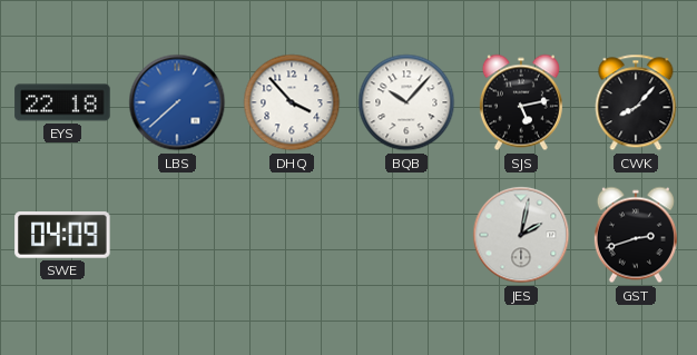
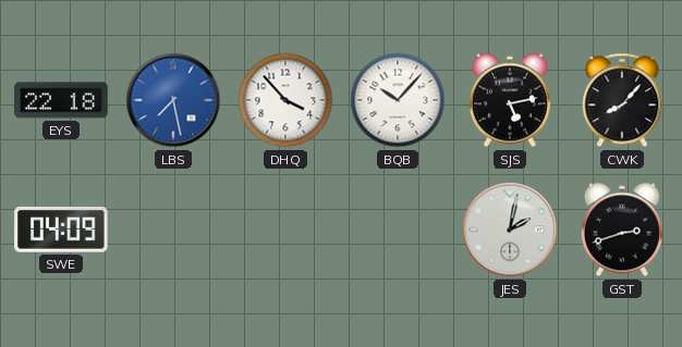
LBS: 7:38 -> 7:28 (173, 100)
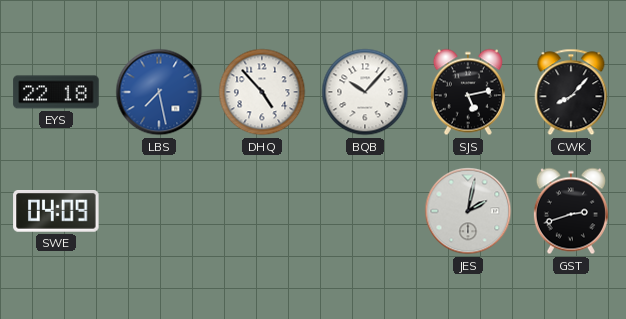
DHQ: 3:53 -> 4:53 (262, 92)
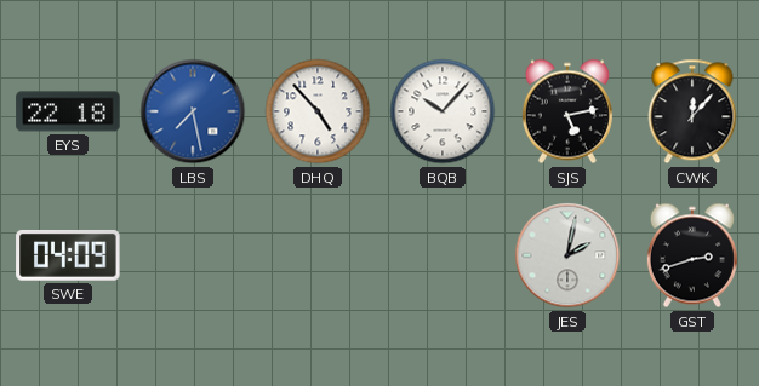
CWK: 8:07 -> 12:07 (692, 111)
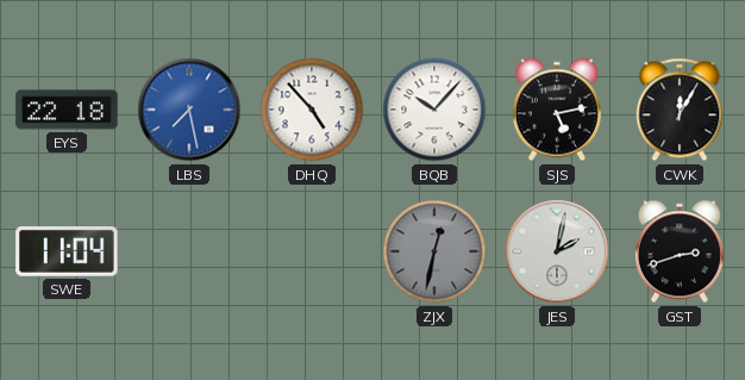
CWK: 12:07 -> 12:05 (680, 110)
SWE: 04:09 -> 11:04 (67, 253)
ZJX: none -> 12:32 (434, 251)
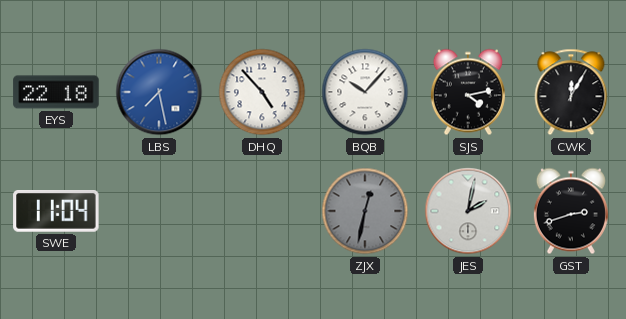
SJS: 5:13 -> 4:13 (468, 92)
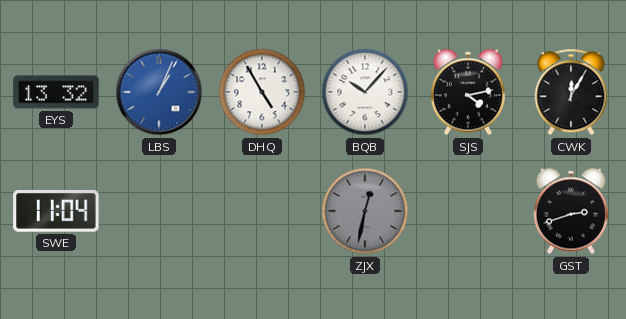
EYS: 22:18 -> 13:32 (56, 92)
LBS: 7:28 -> 1:04 (159, 92)
DHQ: 4:53 -> 4:55 (262, 92)
JES: 2:02 -> none (468, 211)
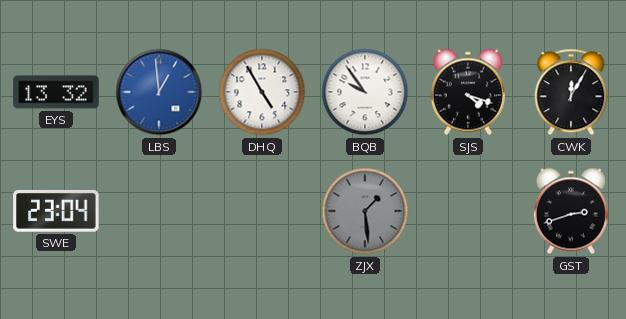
LBS: 1:04 -> 12:59 (159, 92)
BQB: 10:07 -> 9:54 (365, 92)
SJS: 4:13 -> 4:18 (468, 92)
SWE: 11:04 -> 23:04 (56, 212)
ZJX: 12:32 -> 1:29 (365, 211)
